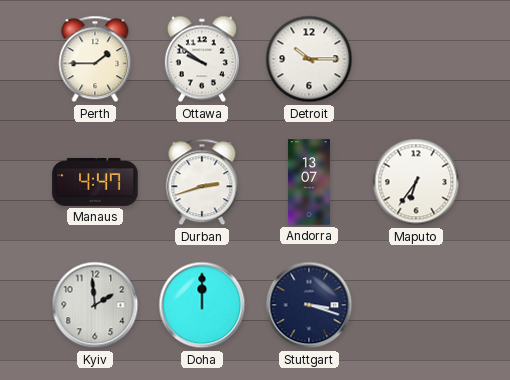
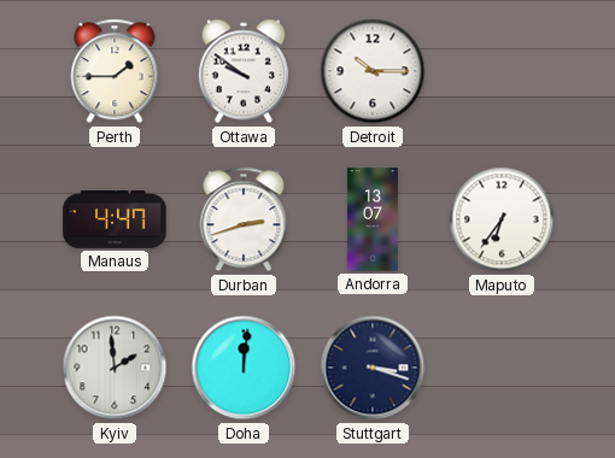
Doha: 12:00 -> 12:01 (244, 368)
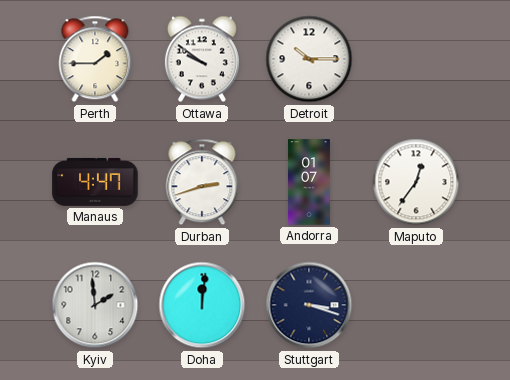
Andorra: 13:07 -> 01:07 (309, 182)
Maputo: 6:36 -> 12:36 (416, 182)
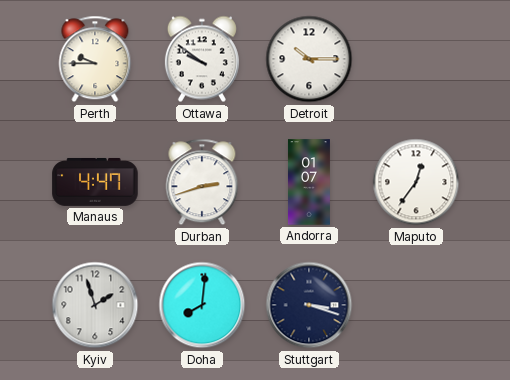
Perth: 1:45 -> 9:45 (95, 59)
Kyiv: 1:59 -> 1:57 (95, 305)
Doha: 12:01 -> 8:01 (202, 305)
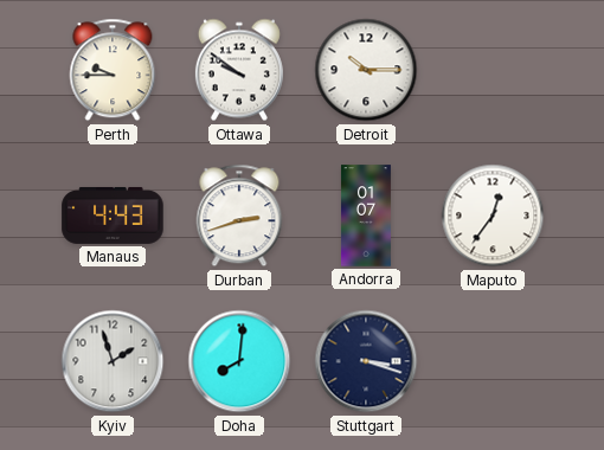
Manaus: 4:47 -> 4:43 (113, 216)
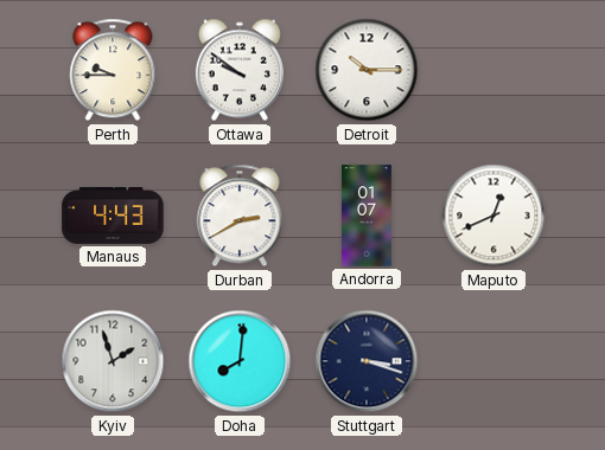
Durban: 2:42 -> 2:40 (240, 216)
Maputo: 12:36 -> 12:41 (493, 216)
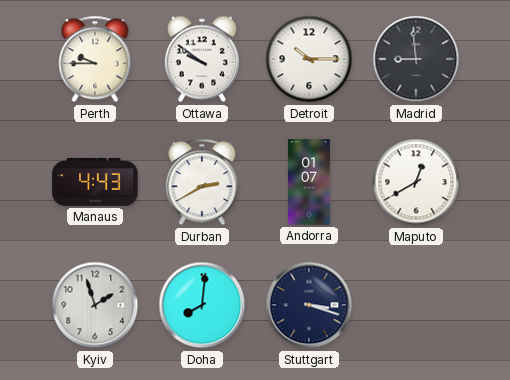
Madrid: none -> 8:59 (416, 59)
Maputo: 12:41 -> 12:40 (416, 182)
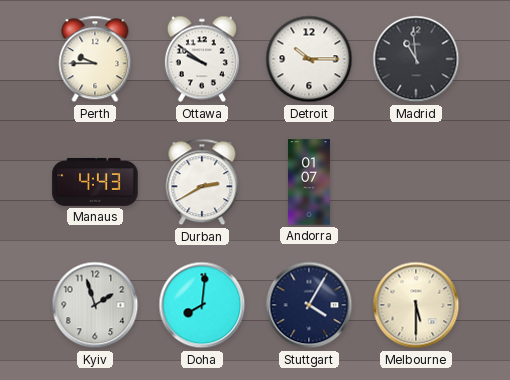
Madrid: 8:59 -> 10:59 (416, 59)
Maputo: 12:40 -> none (416, 182)
Stuttgart: 3:18 -> 4:05 (309, 305)
Melbourne: none -> 5:30 (416, 305)
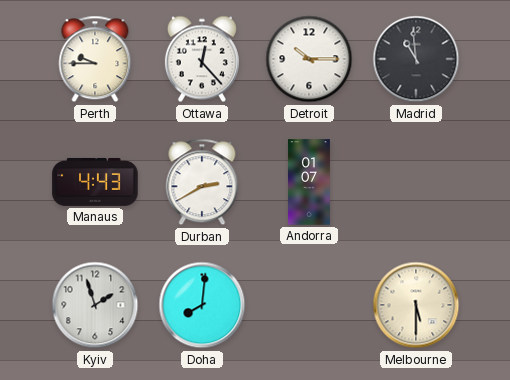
Ottawa: 9:51 -> 12:23 (202, 59)
Stuttgart: 4:05 -> none (309, 305)
